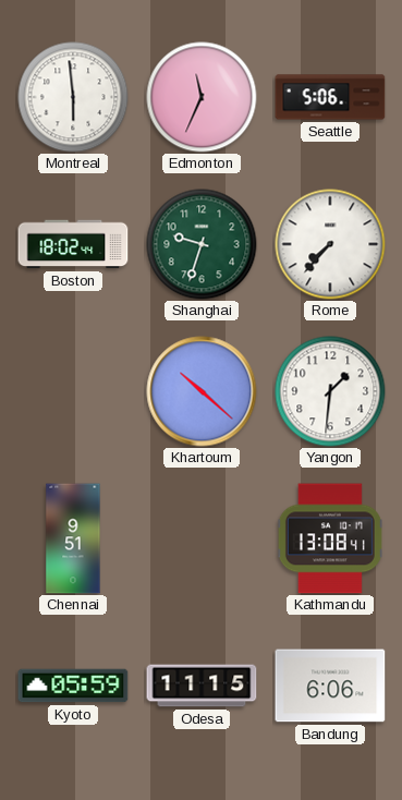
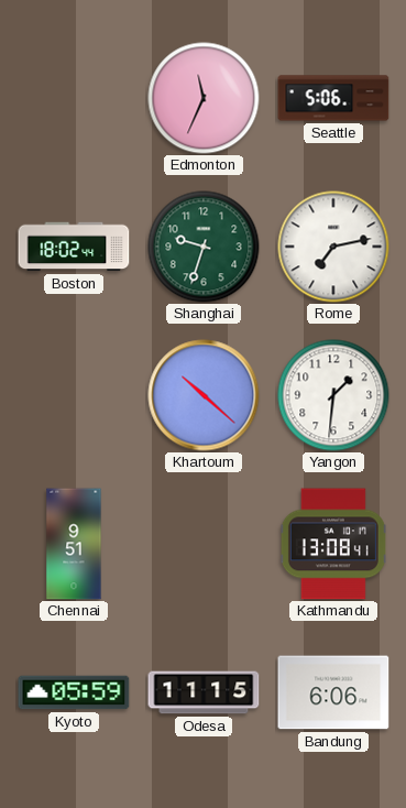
Montreal: 5:59 -> none (73, 97)
Rome: 7:37 -> 7:13 (333, 247)
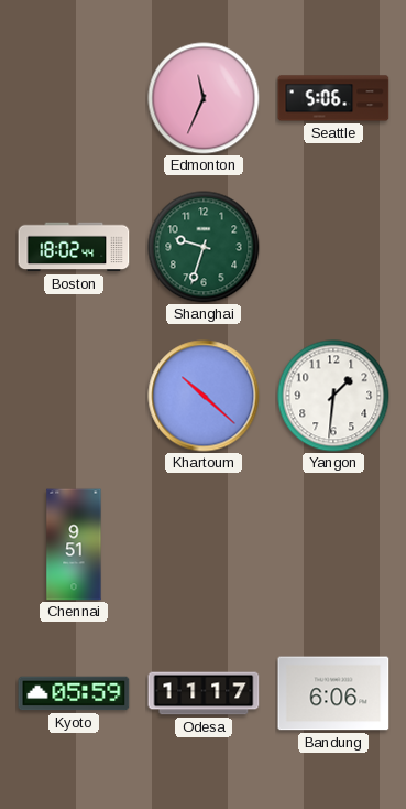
Rome: 7:13 -> none (333, 247)
Kathmandu: 13:08 -> none (333, 544)
Odesa: 11:15 -> 11:17 (204, 693)
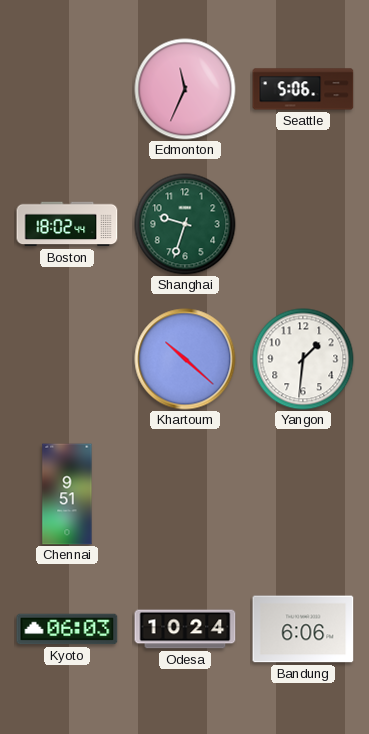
Kyoto: 05:59 -> 06:03 (67, 629)
Odesa: 11:17 -> 10:24 (185, 629)
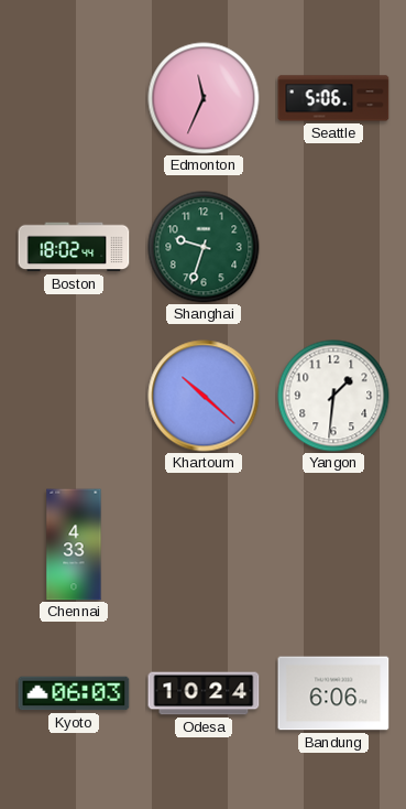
Chennai: 9:51 -> 4:33 (74, 544)
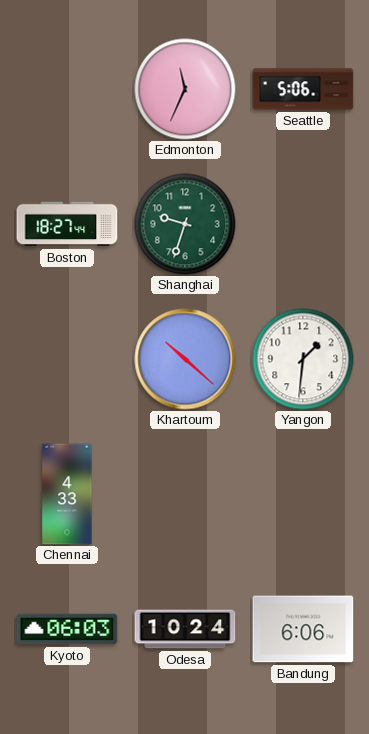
Boston: 18:02 -> 18:27 (67, 224)
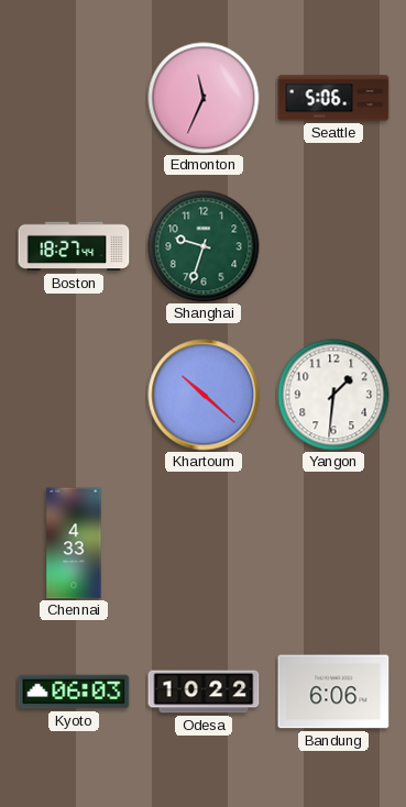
Odesa: 10:24 -> 10:22 (204, 692)
